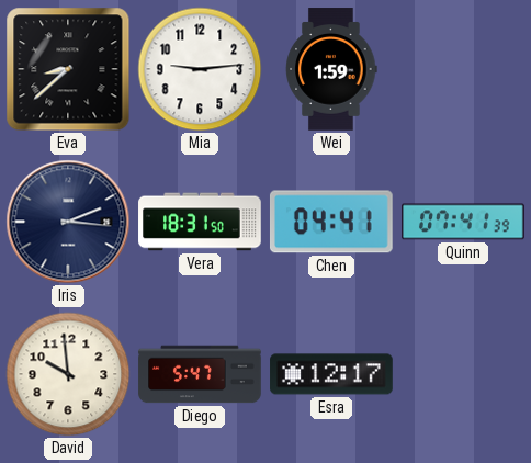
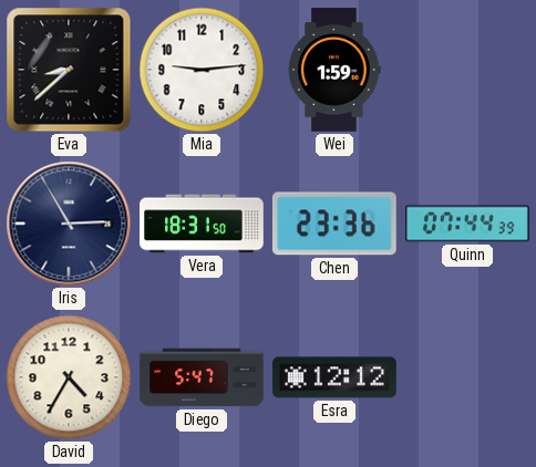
Iris: 2:16 -> 2:55 (69, 224)
Chen: 04:41 -> 23:36 (334, 224)
Quinn: 07:41 -> 07:44 (467, 224)
David: 9:59 -> 4:35 (69, 377)
Esra: 12:17 -> 12:12 (334, 377)
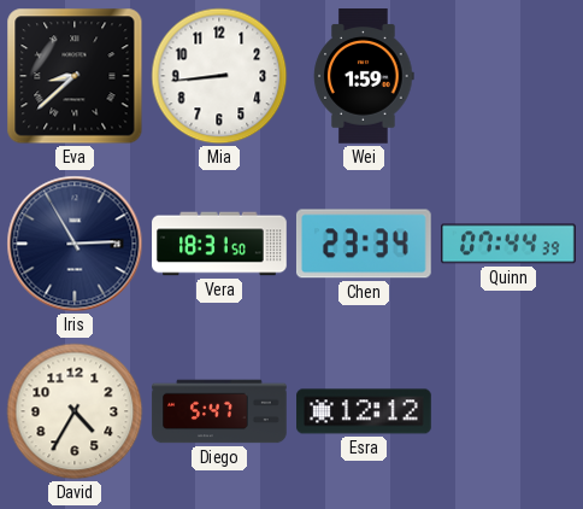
Mia: 9:14 -> 8:44 (219, 76)
Chen: 23:36 -> 23:34 (364, 244)
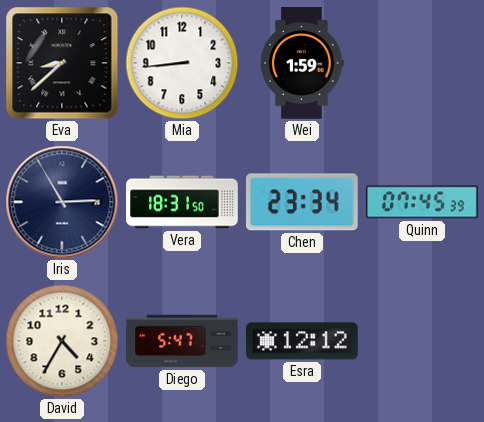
Quinn: 07:44 -> 07:45 (422, 202)
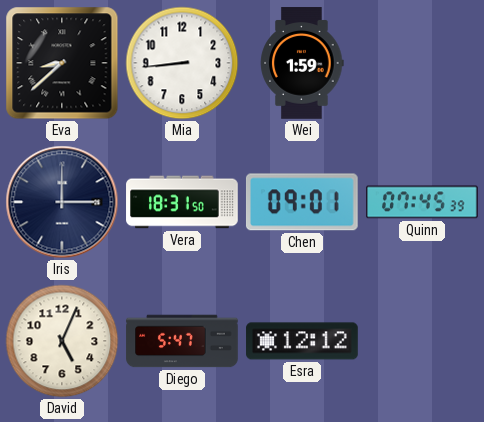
Iris: 2:55 -> 3:00 (62, 202)
Chen: 23:34 -> 09:01 (302, 202)
David: 4:35 -> 5:04 (62, 341)
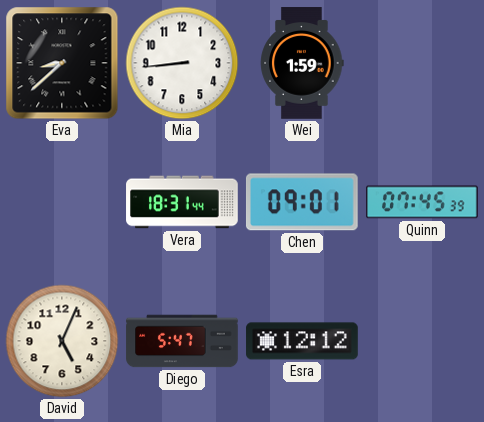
Iris: 3:00 -> none (62, 202)
Vera: 18:31:50 -> 18:31:44 (182, 202)
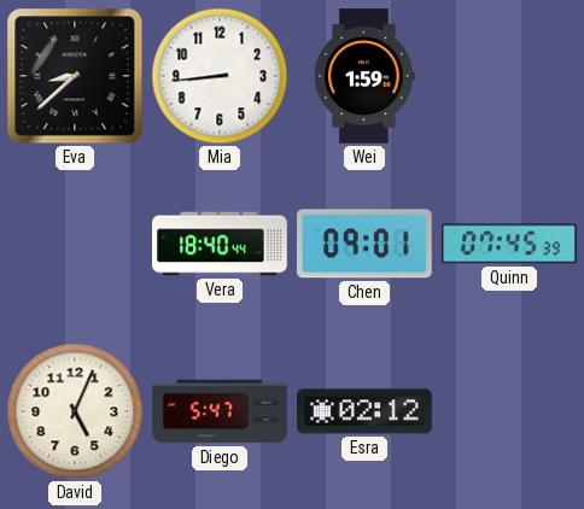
Vera: 18:31 -> 18:40 (220, 244)
Esra: 12:12 -> 02:12 (364, 411)
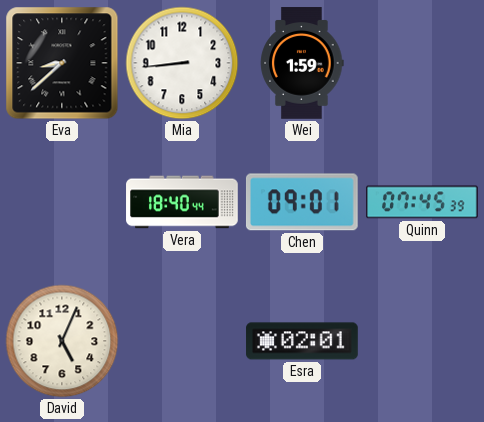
Diego: 5:47 -> none (220, 411)
Esra: 02:12 -> 02:01 (302, 341)
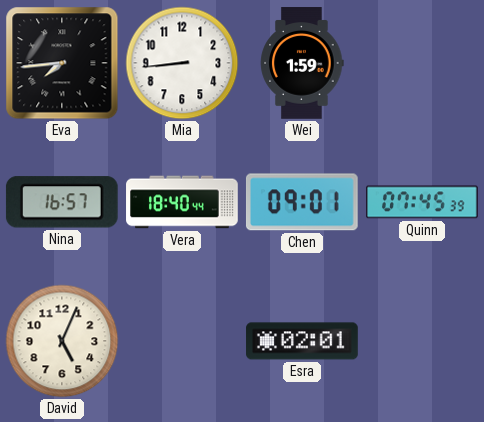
Eva: 8:38 -> 7:44 (62, 63)
Nina: none -> 16:57 (62, 202)
